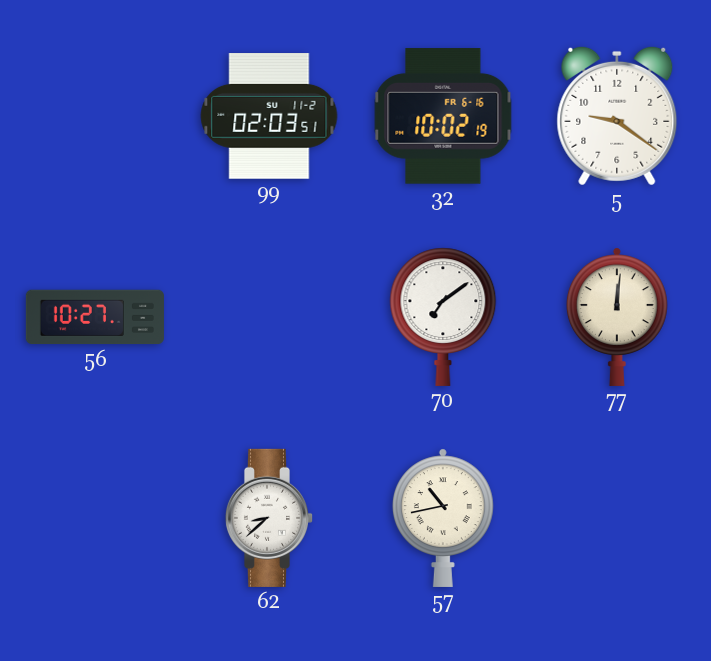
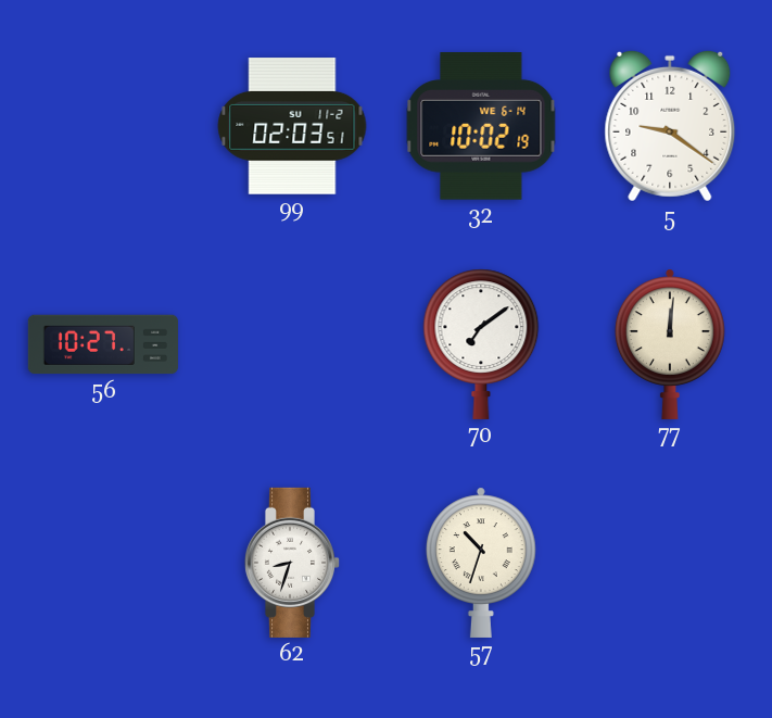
32 date: FR 6-16 -> WE 6-14 (481, 126)
62: 8:38 -> 8:33 (292, 563)
57: 10:43 -> 10:33 (481, 563)
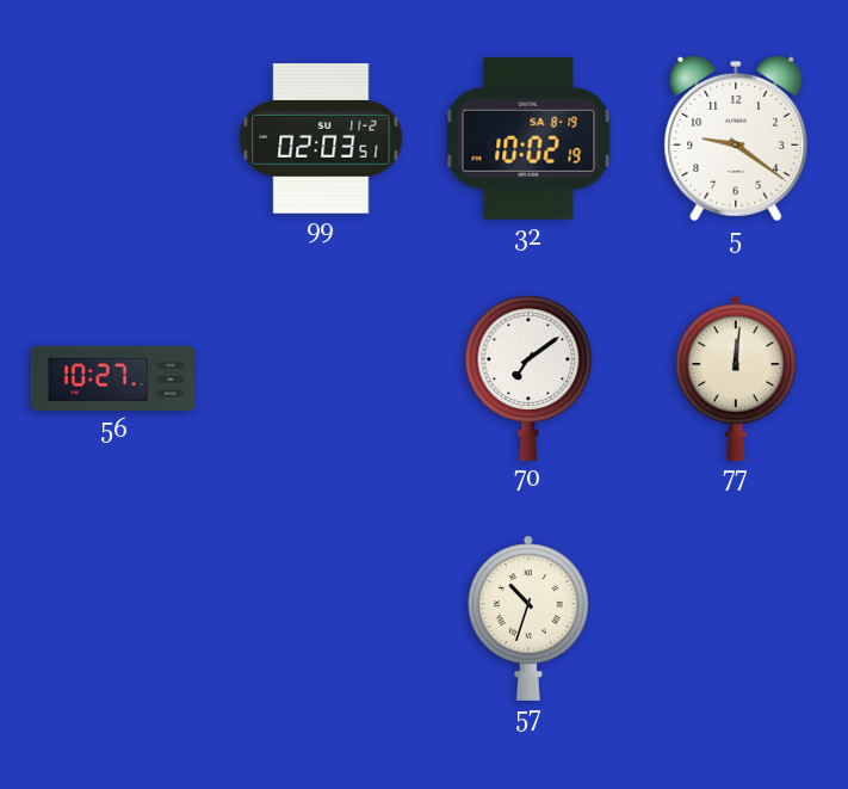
32 date: WE 6-14 -> SA 8-19 (528, 138)
62: 8:33 -> none (292, 563)
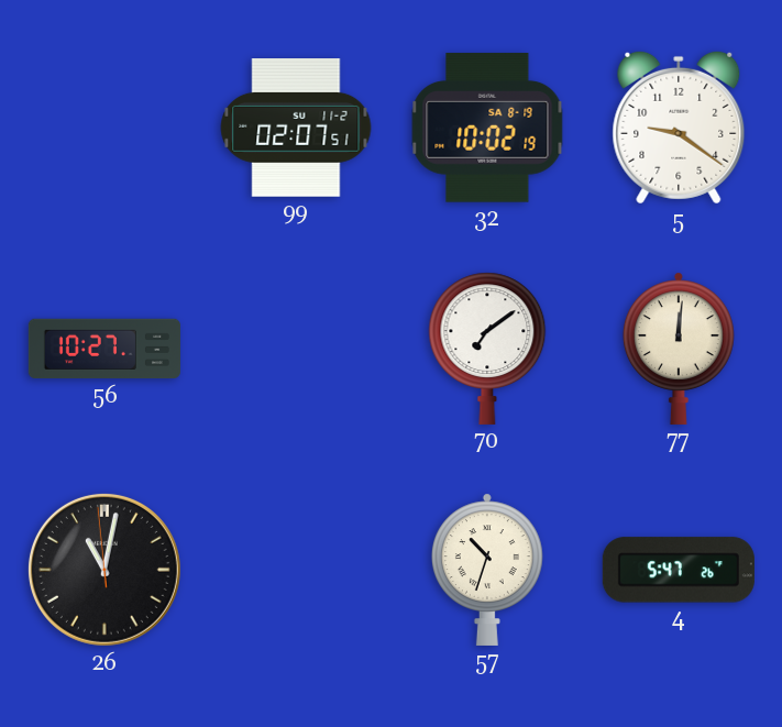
99: 02:03 -> 02:07 (296, 129)
26: none -> 11:01 (104, 570)
4: none -> 5:47 (679, 570)
